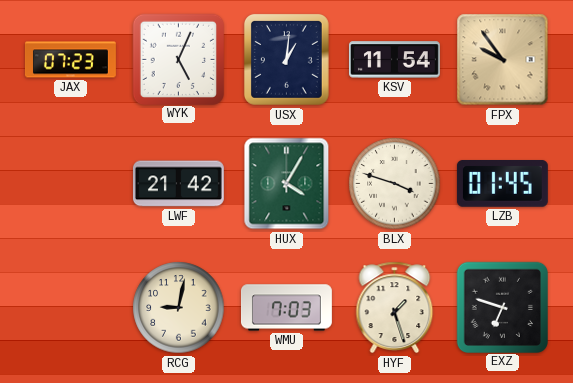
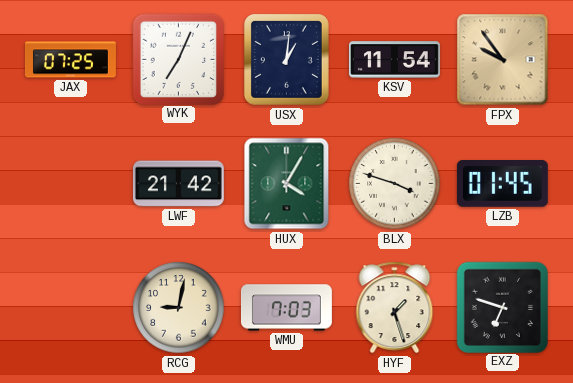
JAX: 07:23 -> 07:25 (70, 60)
WYK: 5:04 -> 7:04 (178, 59)
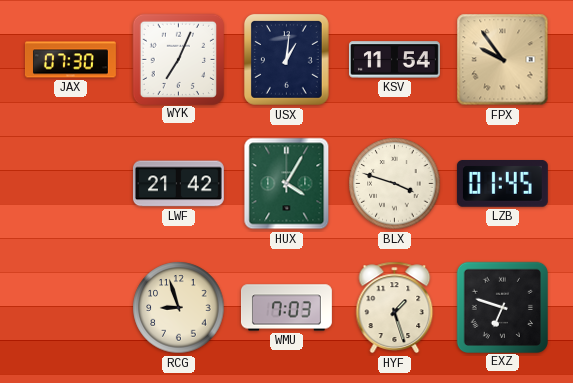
JAX: 07:25 -> 07:30 (70, 60)
RCG: 9:02 -> 8:57 (179, 308)
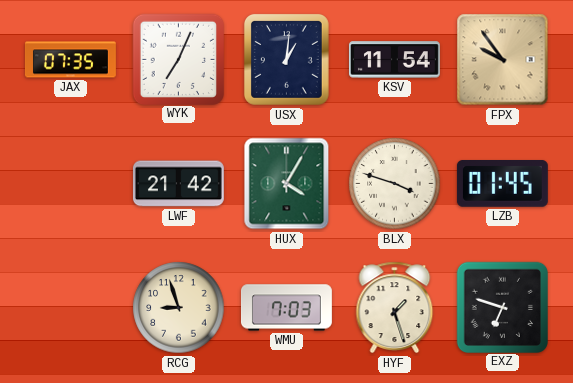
JAX: 07:30 -> 07:35 (70, 60)
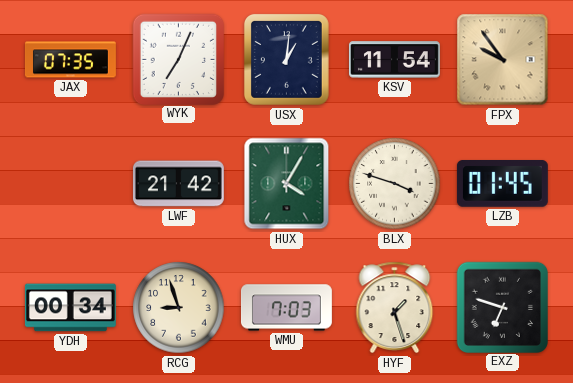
YDH: none -> 00:34 (70, 308)
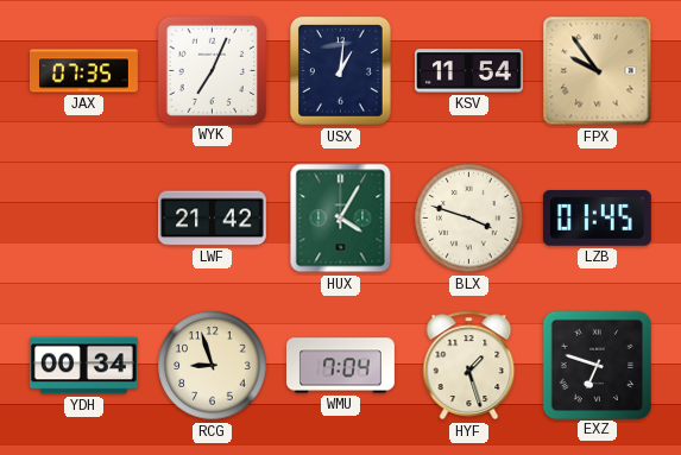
WMU: 7:03 -> 7:04 (340, 366)
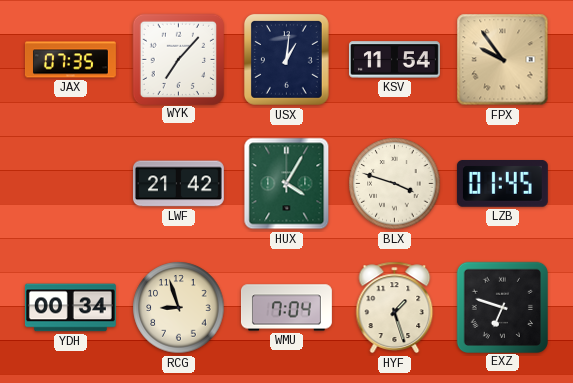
WYK: 7:04 -> 7:07 (178, 59)
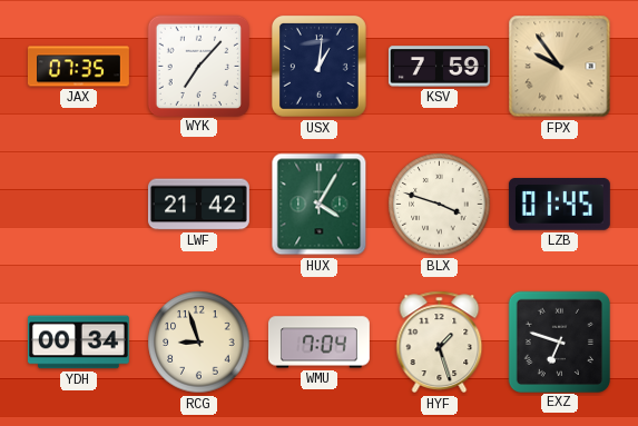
KSV: 11:54 -> 7:59 (439, 67)
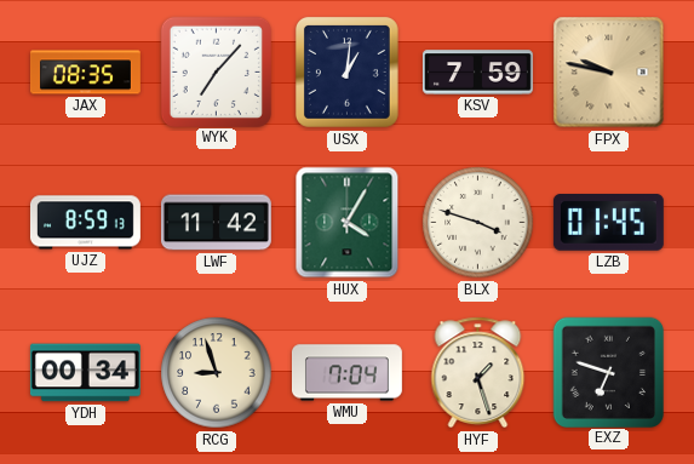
JAX: 07:35 -> 08:35 (85, 73)
FPX: 9:54 -> 9:47 (609, 73)
UJZ: none -> 8:59 (86, 223)
LWF: 21:42 -> 11:42 (216, 223)
